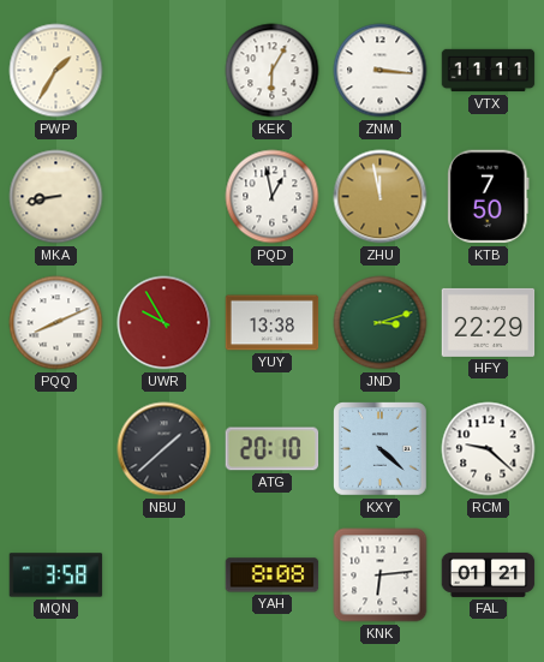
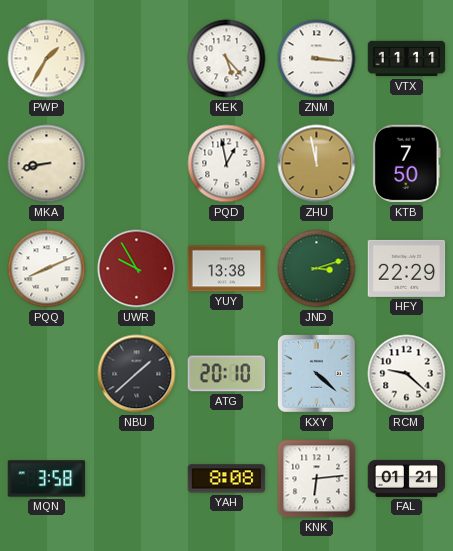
KEK: 6:05 -> 5:23 (227, 59)
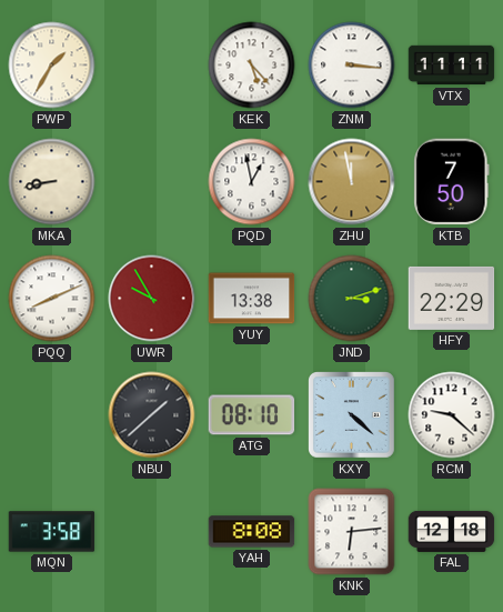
ATG: 20:10 -> 08:10 (252, 415)
FAL: 01:21 -> 12:18 (452, 531)
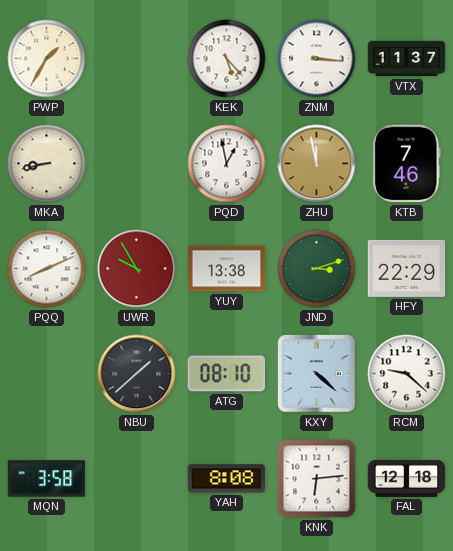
VTX: 11:11 -> 11:37 (407, 59)
KTB: 7:50 -> 7:46 (407, 164)
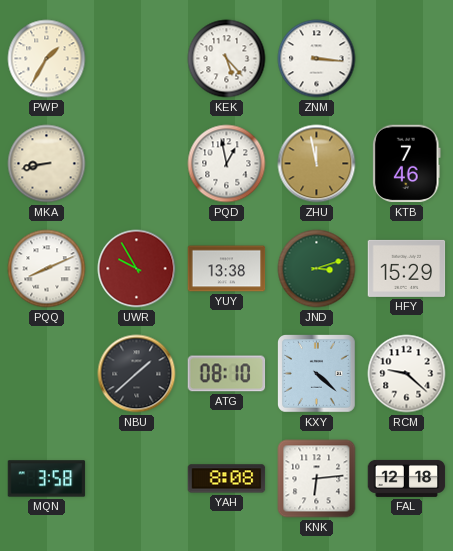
VTX: 11:37 -> none (407, 59)
HFY: 22:29 -> 15:29 (407, 268)
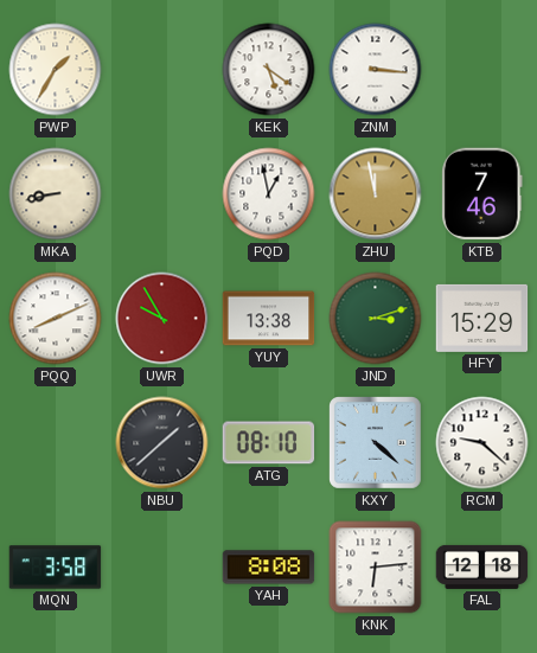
KEK: 5:23 -> 5:21 (269, 70)
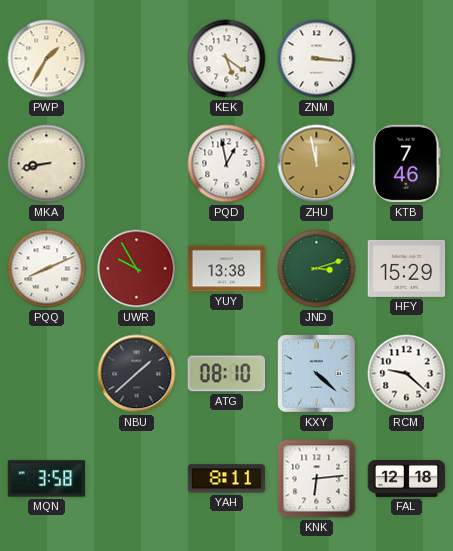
YAH: 8:08 -> 8:11 (227, 479)
